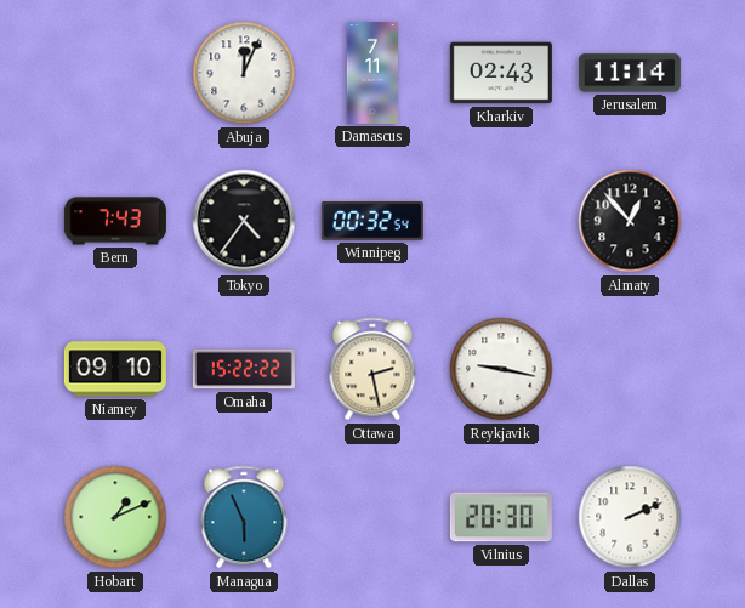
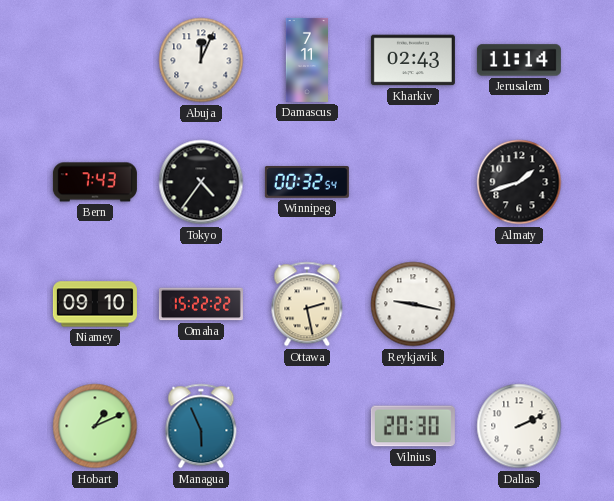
Almaty: 12:53 -> 1:42 (519, 182)
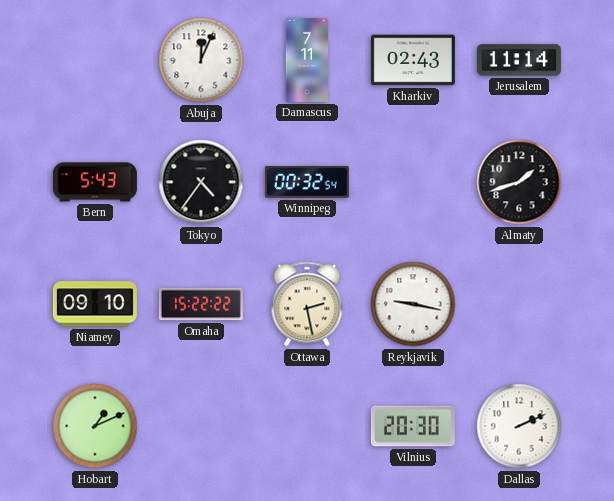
Bern: 7:43 -> 5:43 (95, 182)
Managua: 5:56 -> none (201, 426)
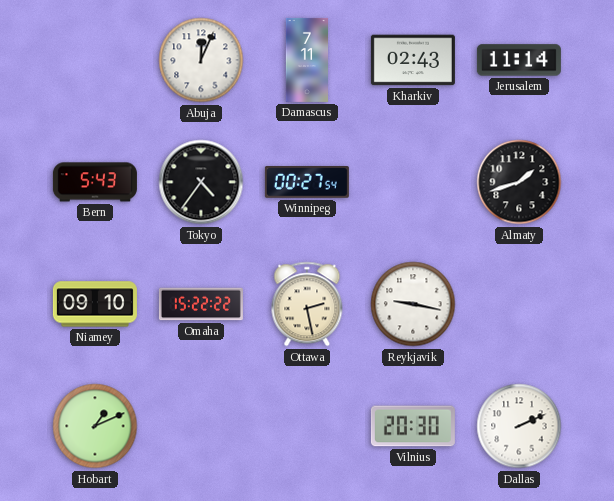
Winnipeg: 00:32 -> 00:27 (307, 182)
